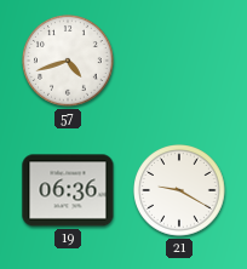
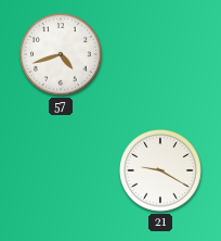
19: 06:36 -> none (68, 190)
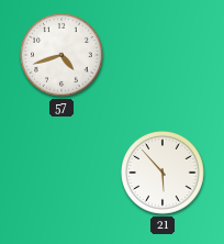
21: 9:20 -> 5:53 (163, 173)
